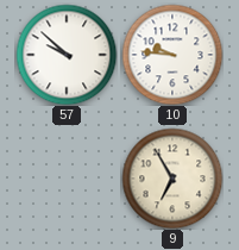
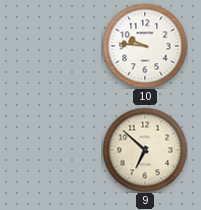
57: 9:52 -> none (67, 55)
9: 6:55 -> 6:52 (145, 150)
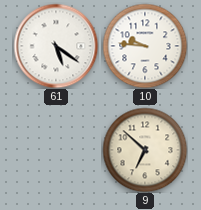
61: none -> 5:21 (56, 46)
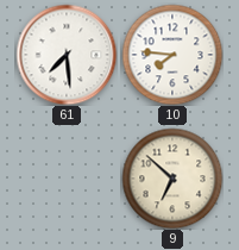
61: 5:21 -> 7:29 (67, 55)
10: 9:46 -> 7:46 (172, 55)
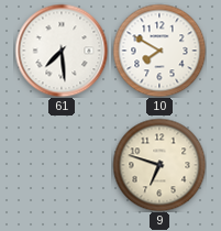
10: 7:46 -> 7:50 (159, 51)
9: 6:52 -> 6:48 (159, 165)
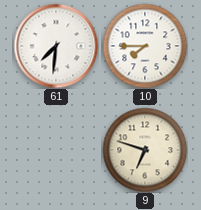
61: 7:29 -> 7:31 (56, 46)
10: 7:50 -> 7:45 (145, 46)
